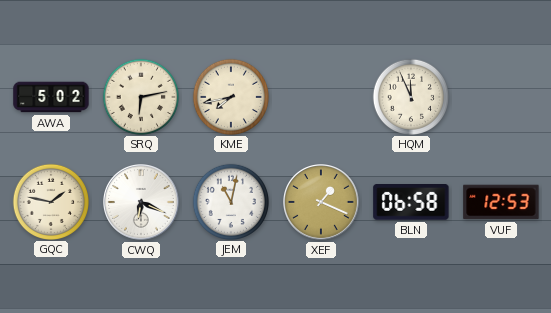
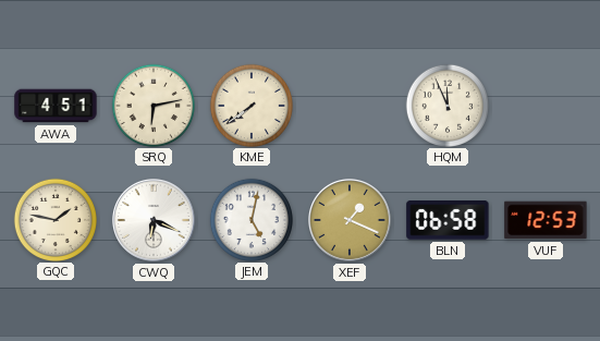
AWA: 5:02 -> 4:51 (56, 106)
KME: 7:43 -> 7:39 (250, 105)
JEM: 11:02 -> 5:02 (250, 219)
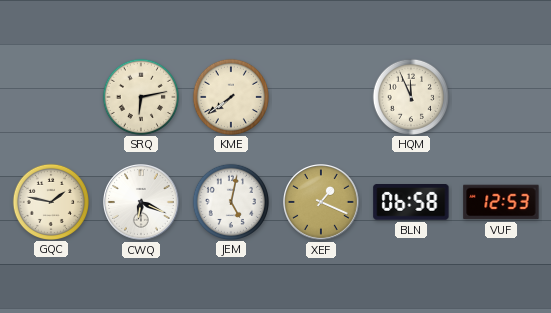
AWA: 4:51 -> none (56, 106)
